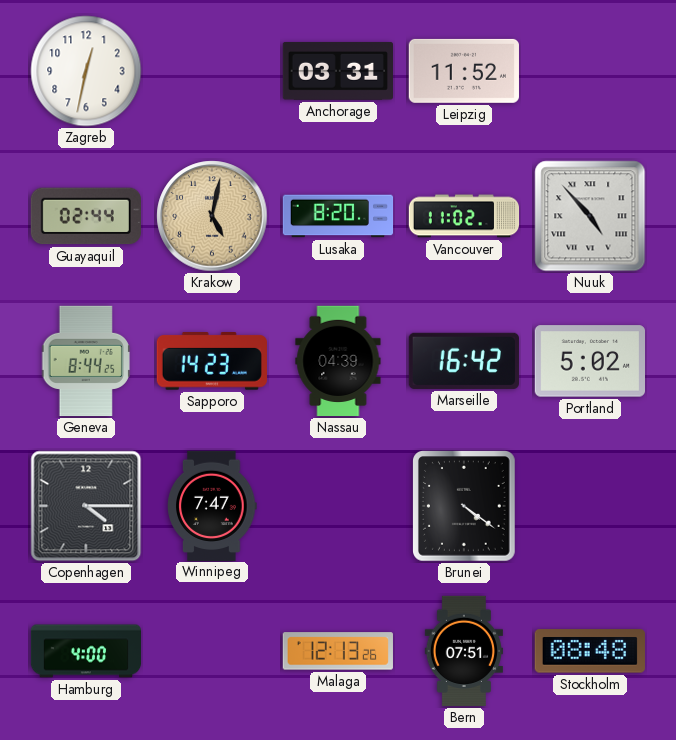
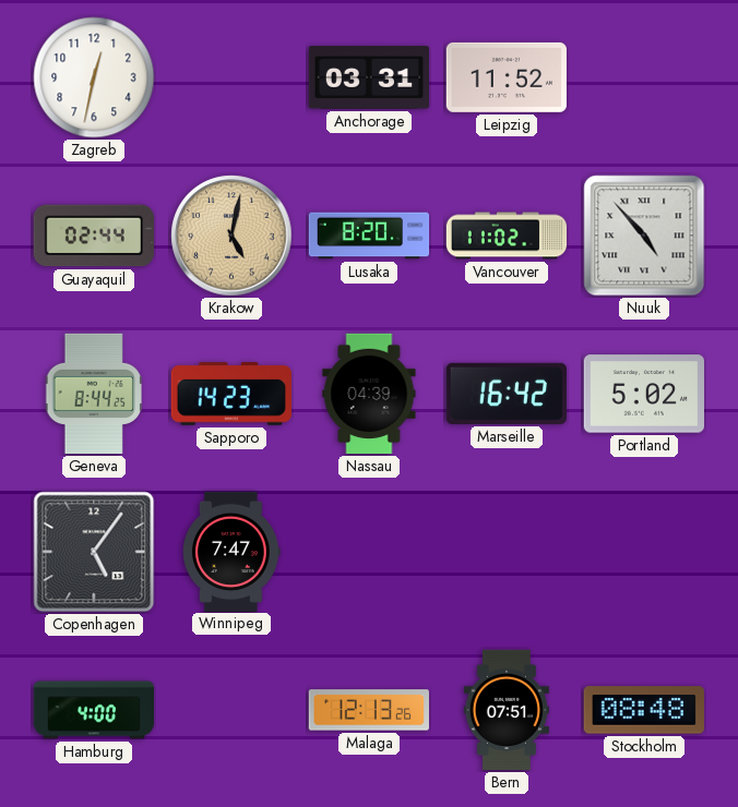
Copenhagen: 4:15 -> 5:06 (94, 552)
Brunei: 4:21 -> none (465, 507)
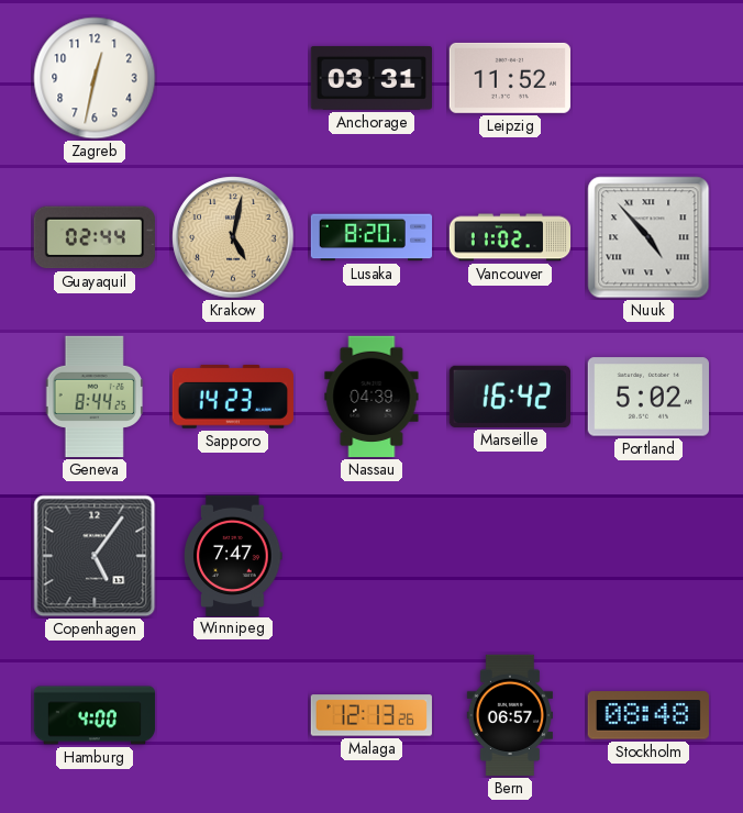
Bern: 07:51 -> 06:57 (510, 715)
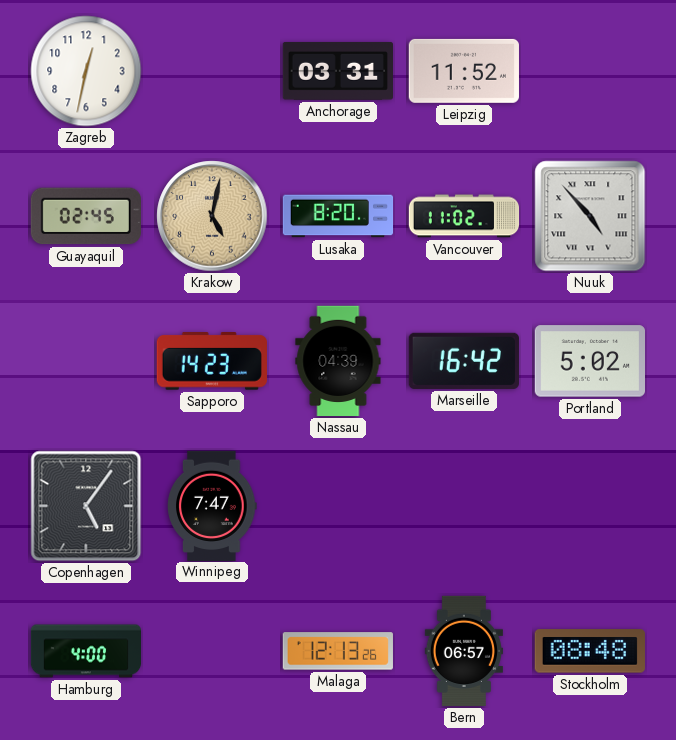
Guayaquil: 02:44 -> 02:45 (86, 216)
Geneva: 8:44 -> none (95, 397)
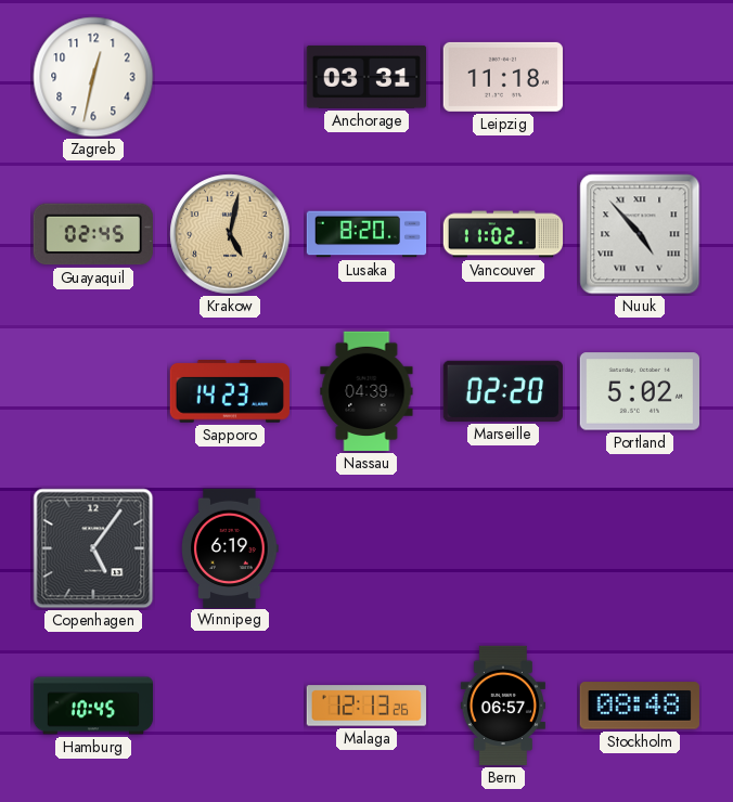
Leipzig: 11:52 -> 11:18 (503, 77)
Marseille: 16:42 -> 02:20 (503, 391)
Winnipeg: 7:47 -> 6:19 (230, 547)
Hamburg: 4:00 -> 10:45 (93, 706)
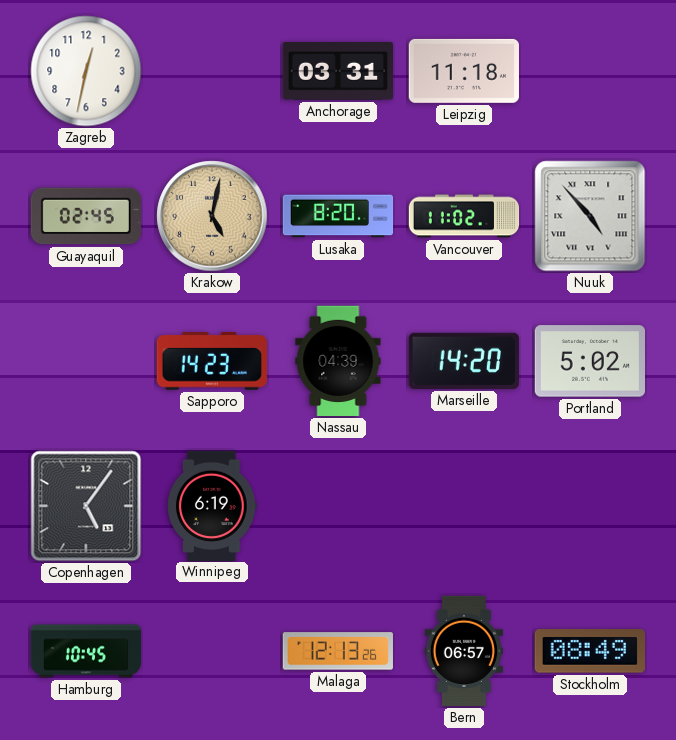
Marseille: 02:20 -> 14:20 (464, 361)
Stockholm: 08:48 -> 08:49 (590, 651)
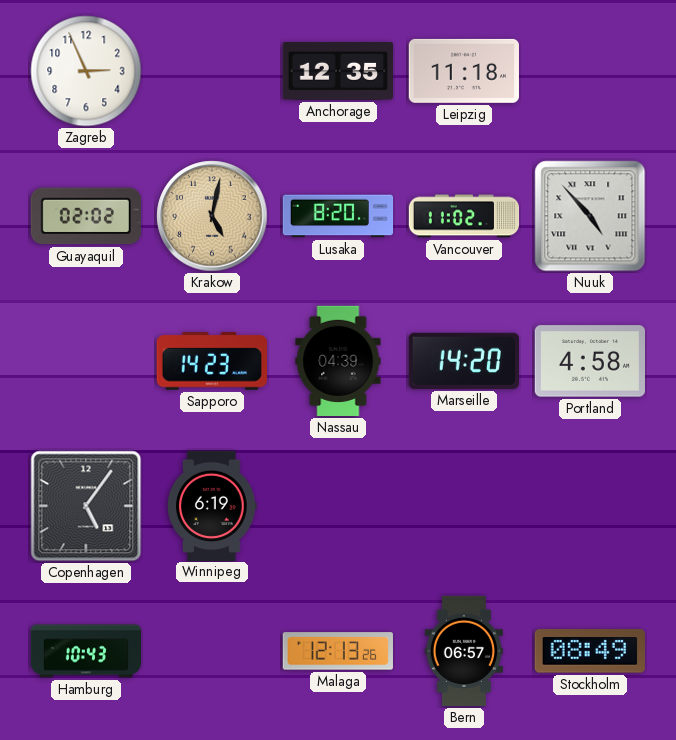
Zagreb: 12:32 -> 2:56 (86, 71)
Anchorage: 03:31 -> 12:35 (337, 71)
Guayaquil: 02:45 -> 02:02 (86, 216)
Portland: 5:02 -> 4:58 (589, 361)
Hamburg: 10:45 -> 10:43 (86, 651)
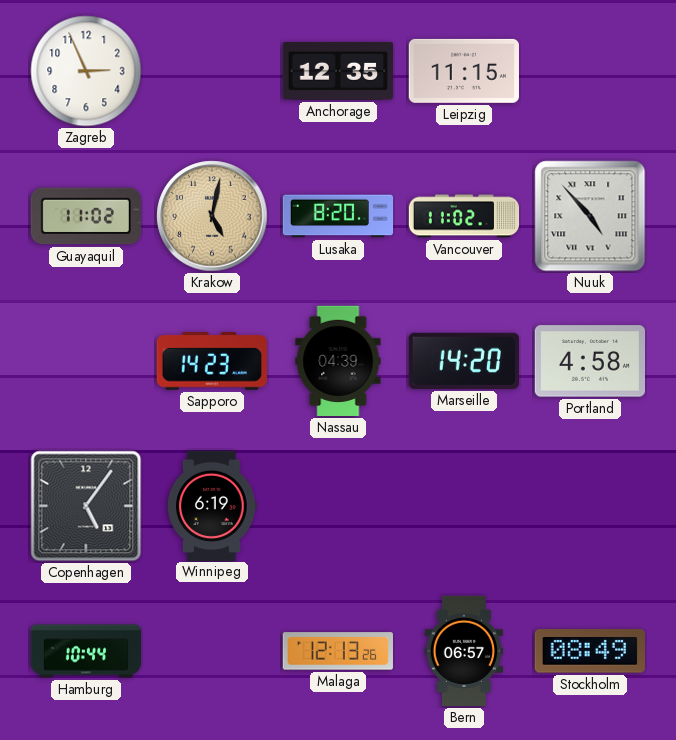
Leipzig: 11:18 -> 11:15 (464, 71)
Guayaquil: 02:02 -> 11:02 (86, 216)
Hamburg: 10:43 -> 10:44 (86, 651)
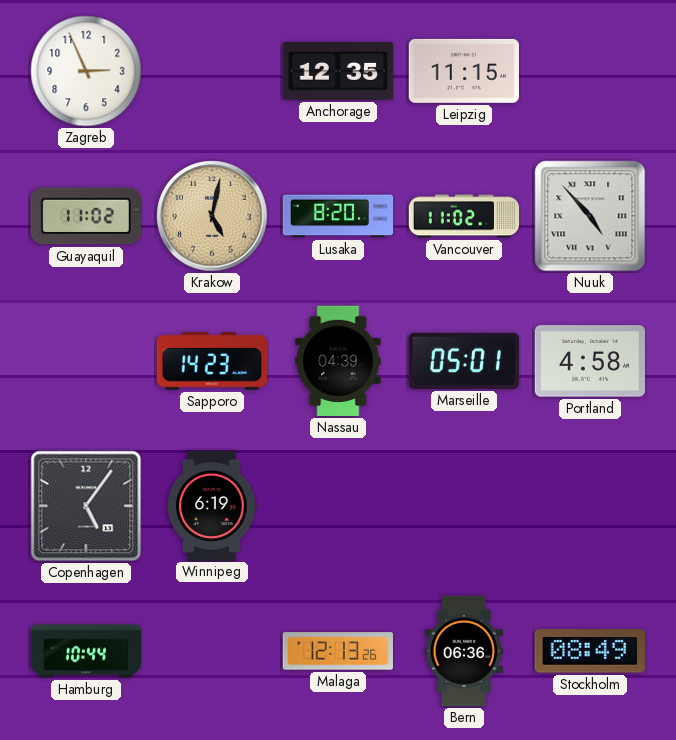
Marseille: 14:20 -> 05:01 (464, 361)
Bern: 06:57 -> 06:36 (464, 651)
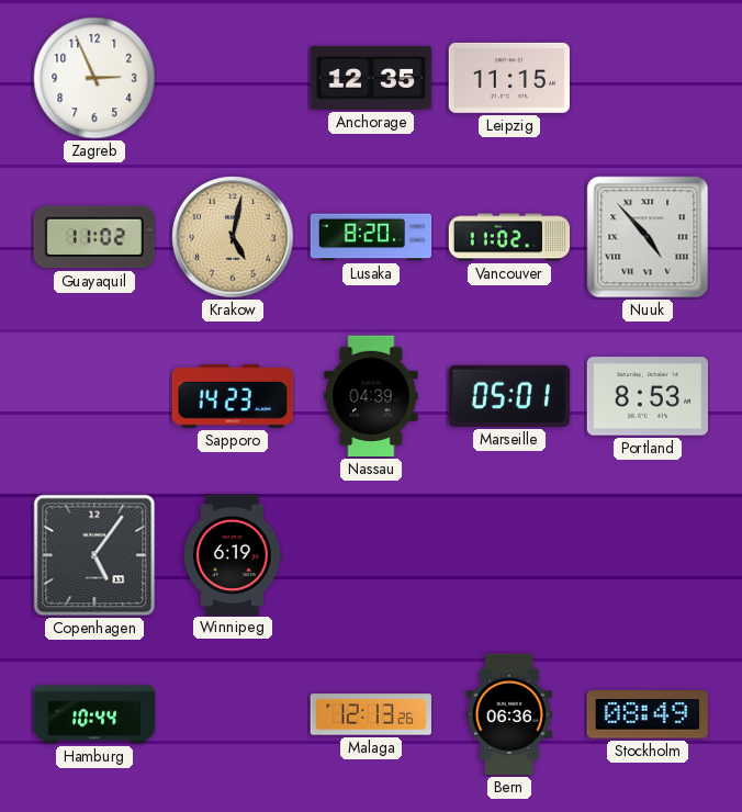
Portland: 4:58 -> 8:53 (647, 396)
